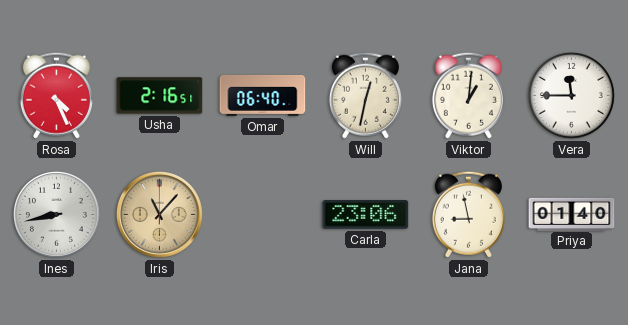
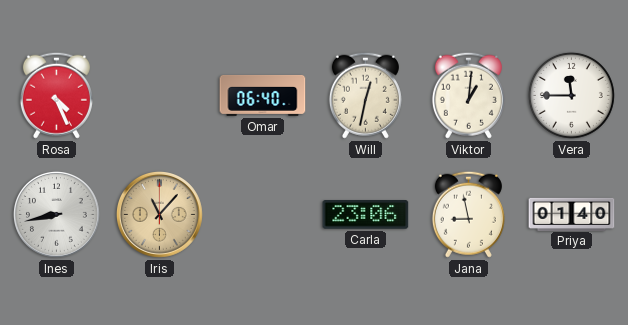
Usha: 2:16 -> none (160, 96)
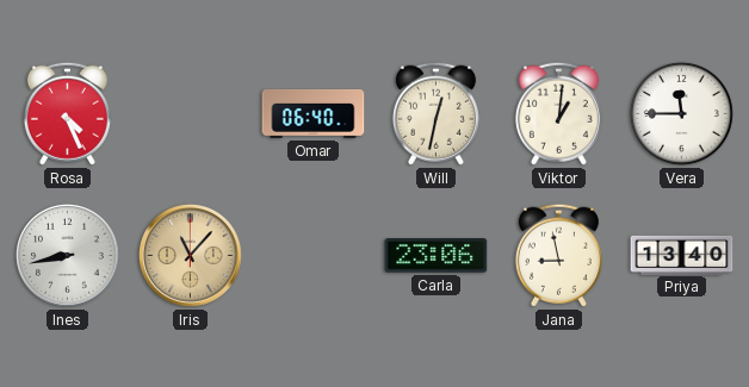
Priya: 01:40 -> 13:40 (682, 255)
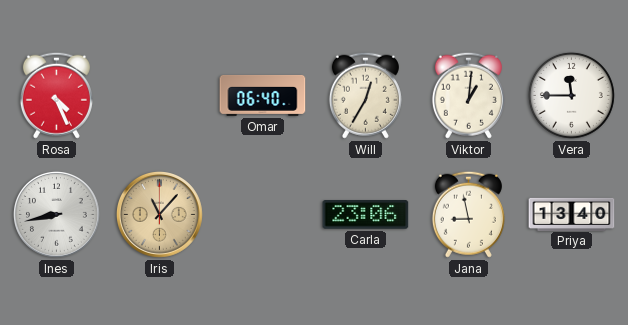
Will: 12:32 -> 12:35 (365, 95)
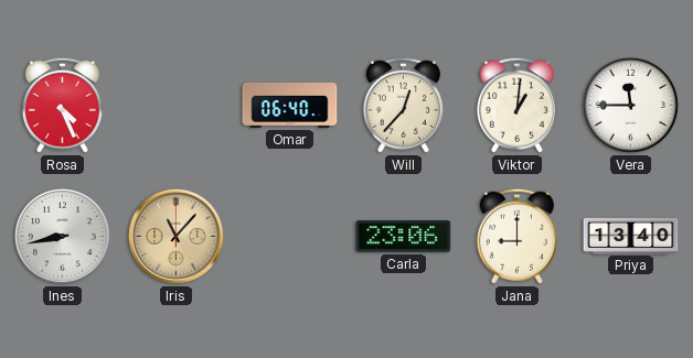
Will: 12:35 -> 12:37 (403, 105)
Jana: 8:58 -> 9:00 (516, 236)
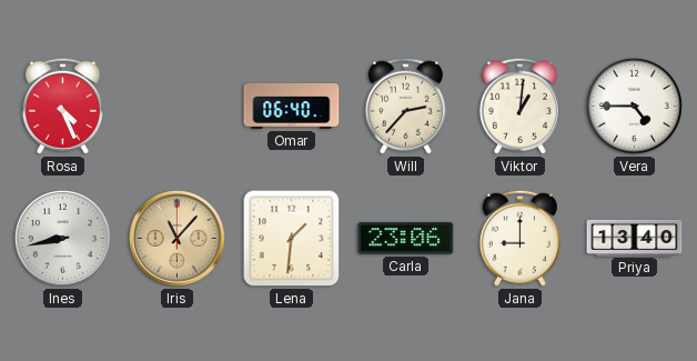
Will: 12:37 -> 2:37 (405, 106)
Vera: 11:45 -> 4:45 (634, 106)
Lena: none -> 1:31 (292, 239)
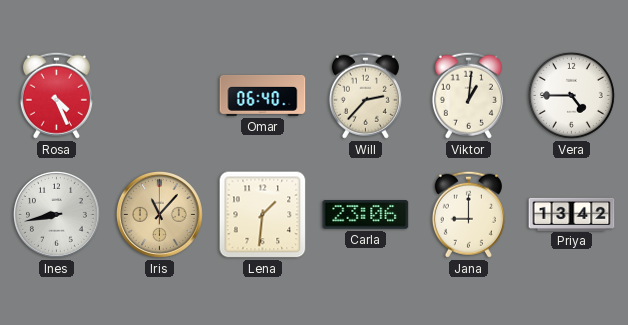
Priya: 13:40 -> 13:42 (572, 214)
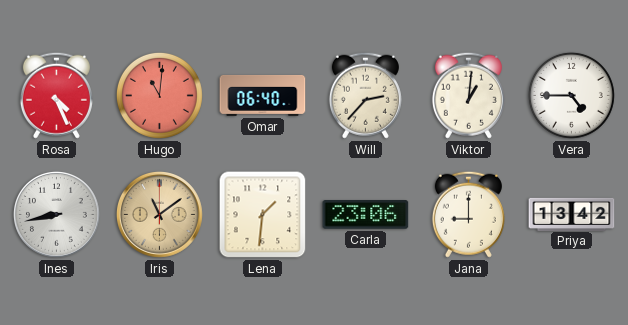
Hugo: none -> 11:01 (159, 95)
Iris: 11:07 -> 11:09 (159, 214)
